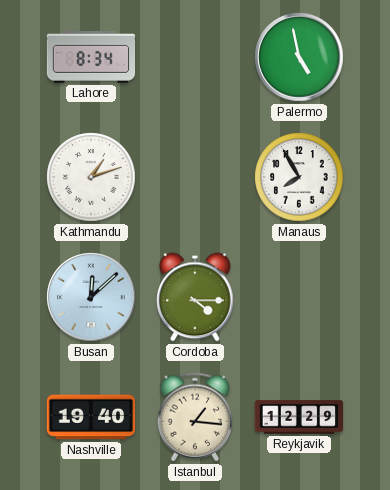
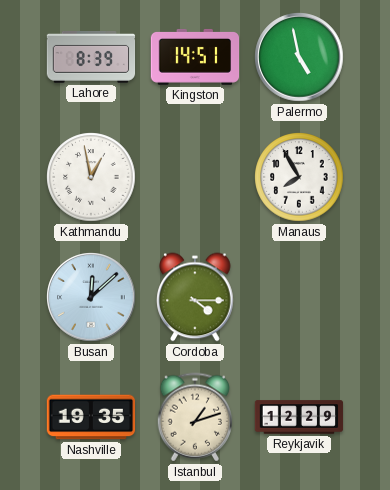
Lahore: 8:34 -> 8:39 (91, 58)
Kingston: none -> 14:51 (195, 57)
Kathmandu: 1:12 -> 12:58 (91, 177)
Nashville: 19:40 -> 19:35 (91, 417)
Istanbul: 1:16 -> 1:12 (195, 417)
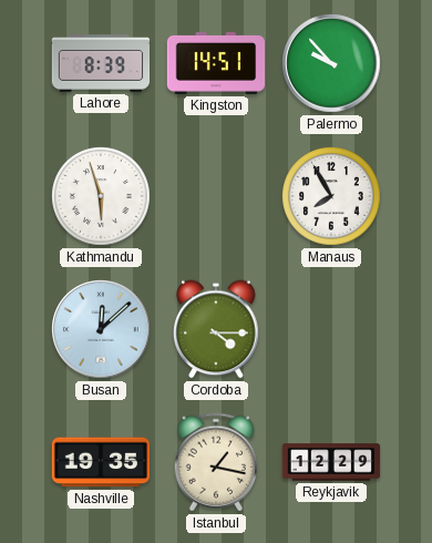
Palermo: 4:58 -> 9:53 (331, 63)
Kathmandu: 12:58 -> 5:57 (101, 196)
Istanbul: 1:12 -> 1:17 (216, 462)
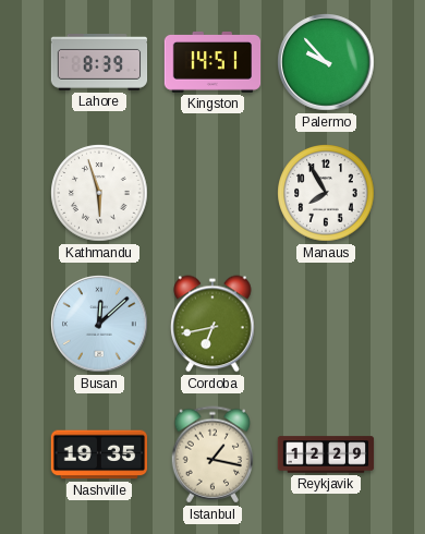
Cordoba: 4:15 -> 6:43 (212, 324)
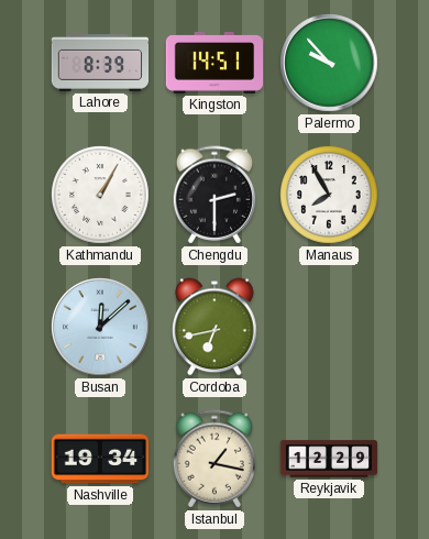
Kathmandu: 5:57 -> 1:05 (100, 195)
Chengdu: none -> 2:30 (215, 195)
Nashville: 19:35 -> 19:34 (100, 459)
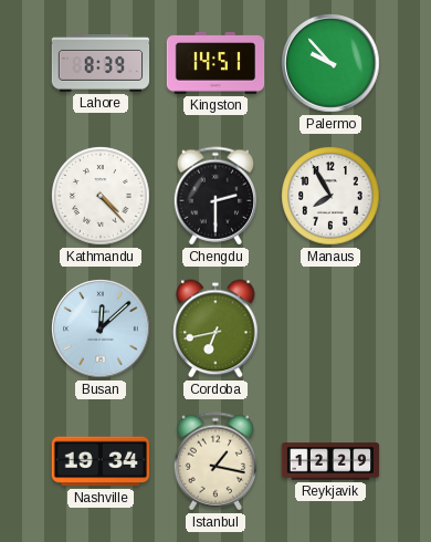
Kathmandu: 1:05 -> 4:23 (101, 196)
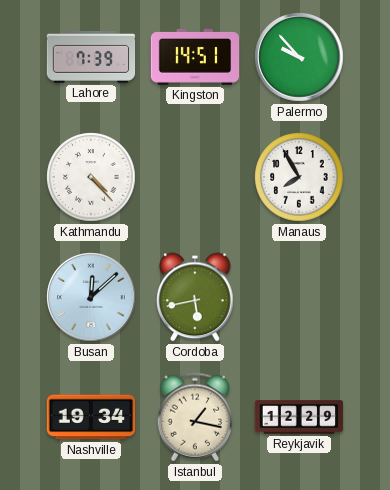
Lahore: 8:39 -> 7:39 (91, 58)
Chengdu: 2:30 -> none (215, 196)
Cordoba: 6:43 -> 5:43 (195, 297)
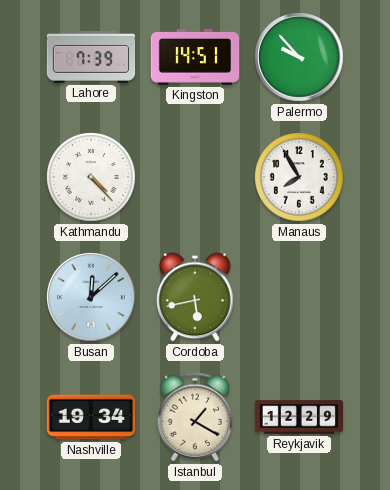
Istanbul: 1:17 -> 1:20 (195, 417)
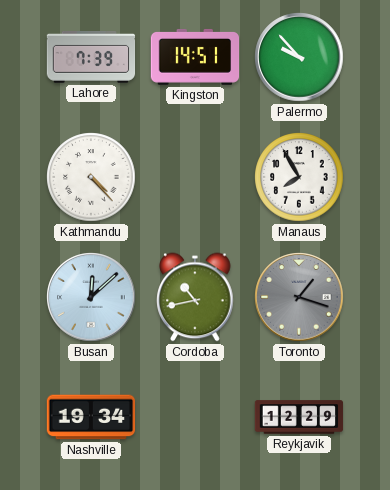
Cordoba: 5:43 -> 10:43 (195, 297)
Toronto: none -> 1:18 (299, 297)
Istanbul: 1:20 -> none (195, 417)
